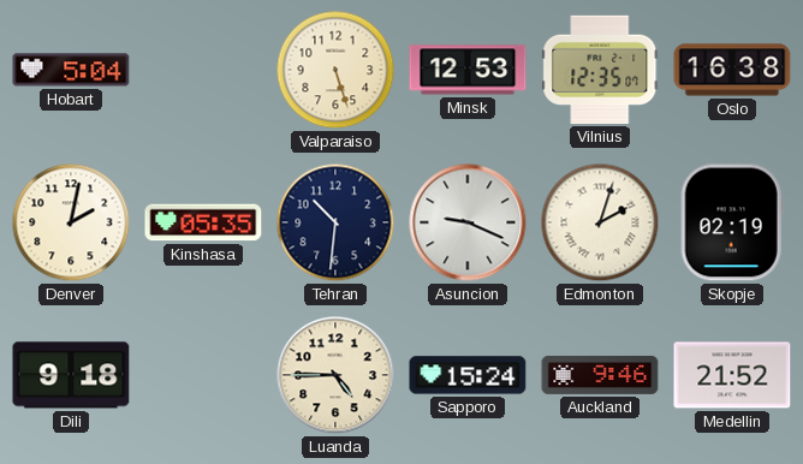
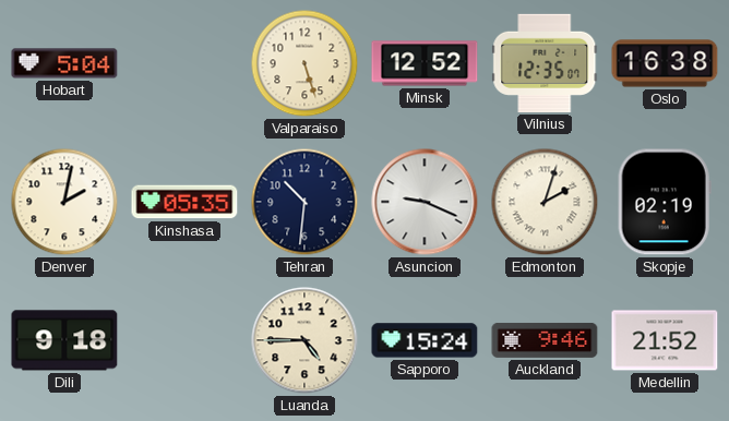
Minsk: 12:53 -> 12:52 (425, 63)
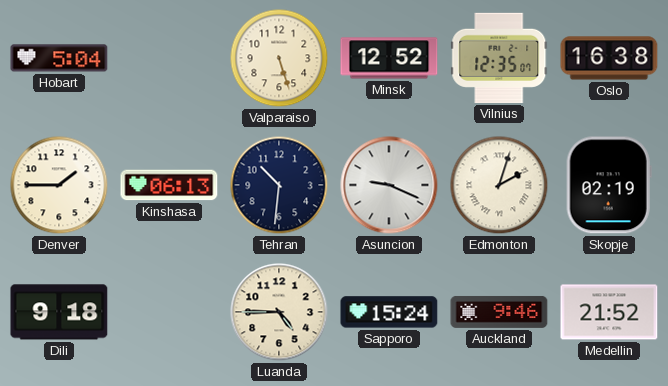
Denver: 2:02 -> 1:45 (59, 185)
Kinshasa: 05:35 -> 06:13 (169, 185)
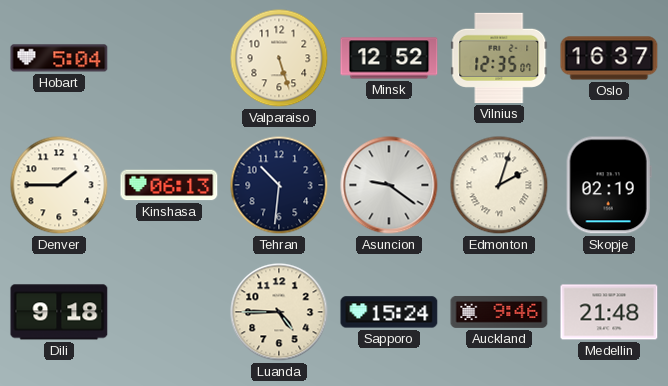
Oslo: 16:38 -> 16:37 (609, 58)
Asuncion: 9:19 -> 9:21 (389, 185)
Medellin: 21:52 -> 21:48 (609, 312)
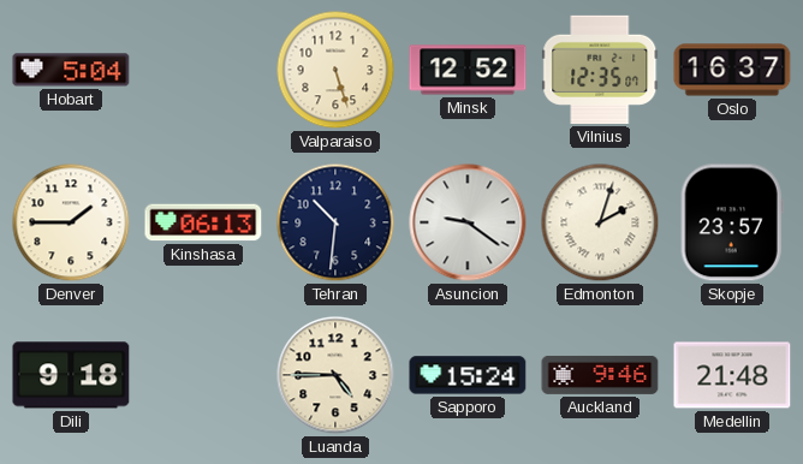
Skopje: 02:19 -> 23:57 (732, 222)
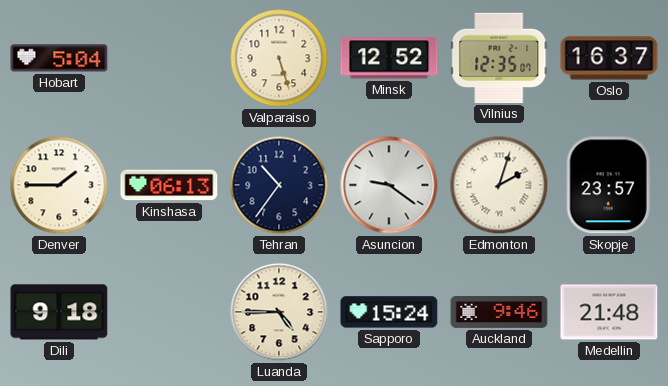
Tehran: 10:31 -> 10:36 (279, 185)
